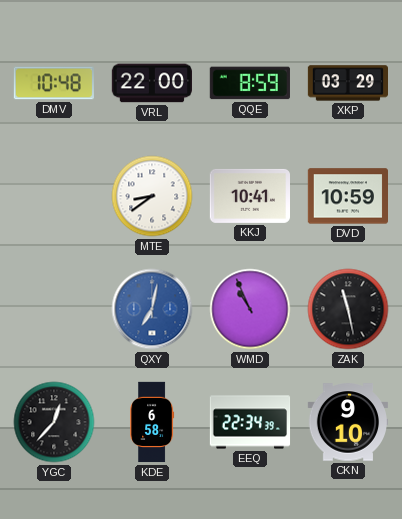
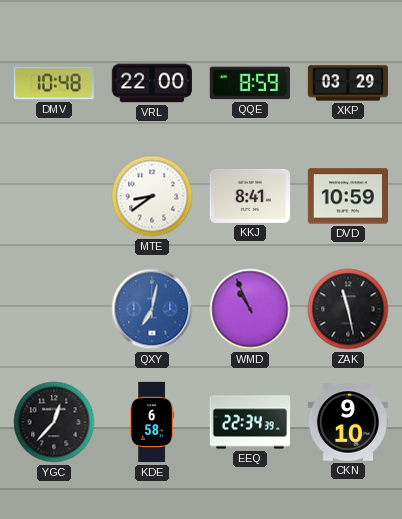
KKJ: 10:41 -> 8:41 (249, 196)
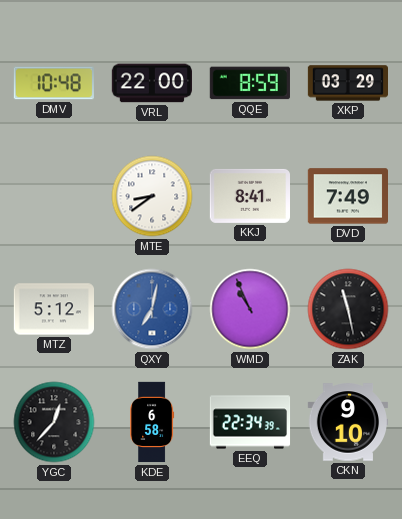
DVD: 10:59 -> 7:49 (347, 196)
MTZ: none -> 5:12 (53, 309)
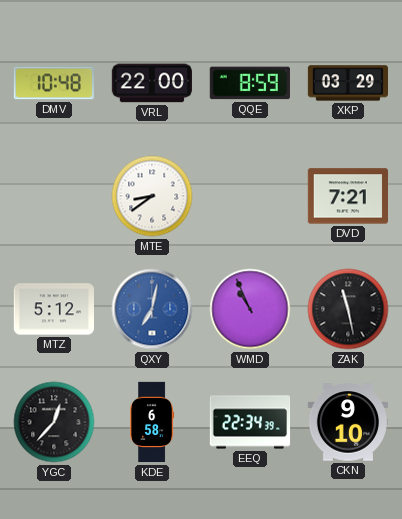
KKJ: 8:41 -> none (249, 196)
DVD: 7:49 -> 7:21 (347, 196)
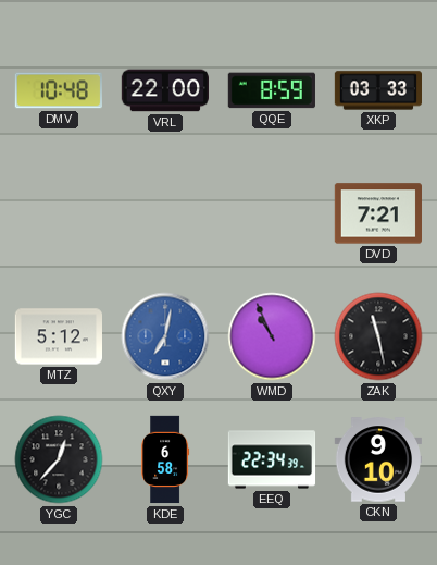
XKP: 03:29 -> 03:33 (378, 90)
MTE: 8:39 -> none (152, 196)
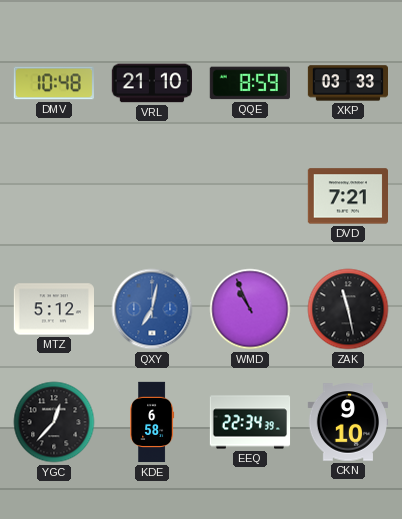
VRL: 22:00 -> 21:10 (151, 83)
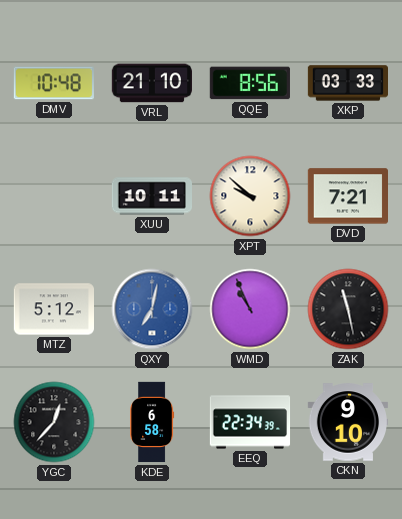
QQE: 8:59 -> 8:56 (250, 83)
XUU: none -> 10:11 (151, 196)
XPT: none -> 9:52 (250, 196)
